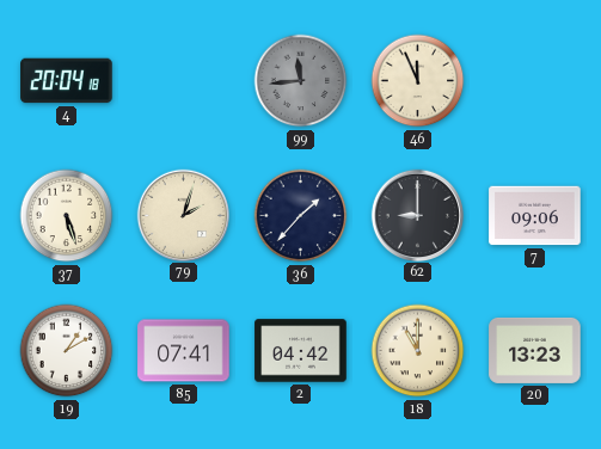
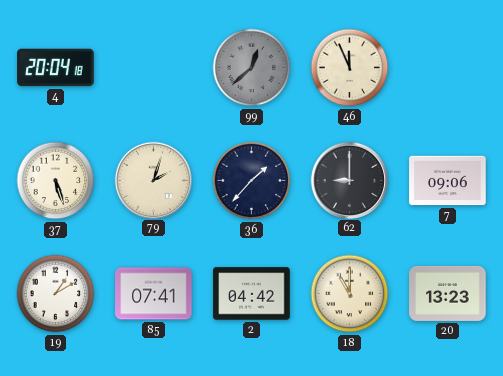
99: 11:44 -> 12:38 (252, 68)
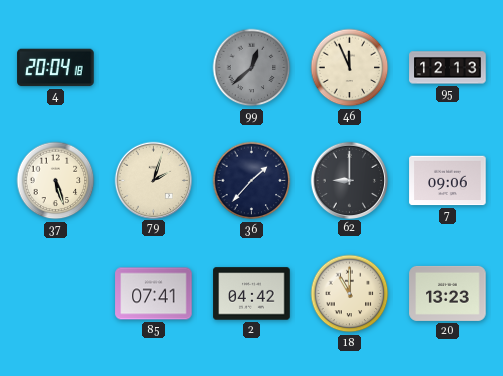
95: none -> 12:13 (448, 68)
19: 1:10 -> none (56, 294)
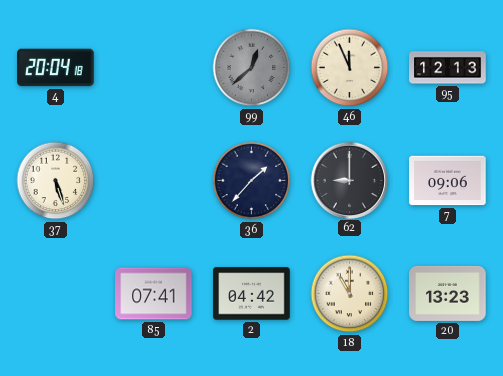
79: 2:03 -> none (153, 180)
